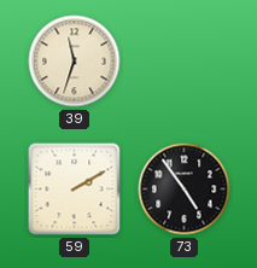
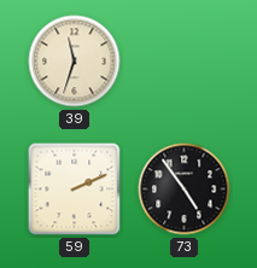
59: 2:10 -> 2:11 (75, 190)
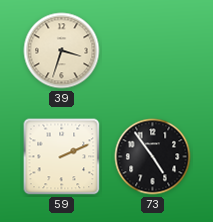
39: 11:33 -> 3:33 (62, 51)
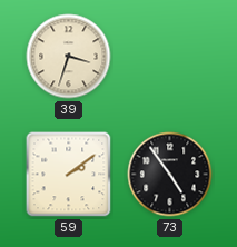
59: 2:11 -> 2:09 (69, 175)
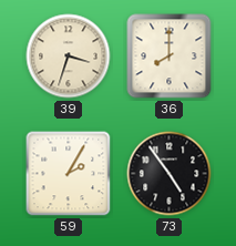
36: none -> 8:00 (170, 57)
59: 2:09 -> 2:05 (69, 174)
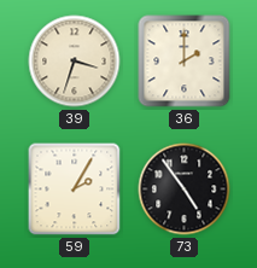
36: 8:00 -> 2:00 (185, 62)
